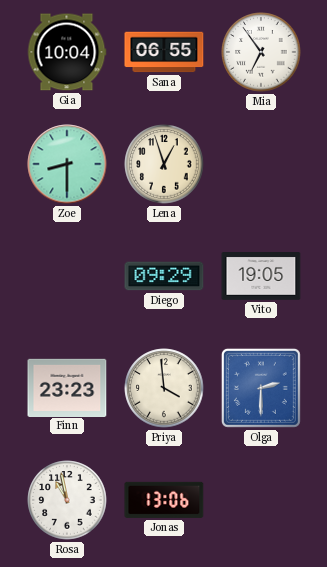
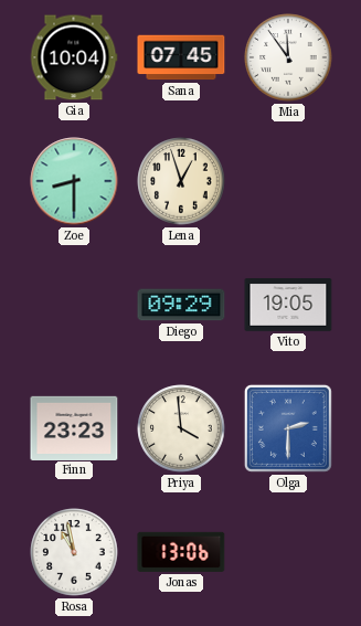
Sana: 06:55 -> 07:45 (181, 57)
Mia: 6:54 -> 11:54 (288, 57)
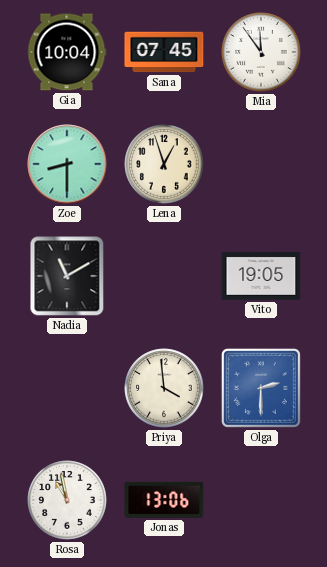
Nadia: none -> 11:10 (67, 276)
Diego: 09:29 -> none (181, 305)
Finn: 23:23 -> none (74, 427)
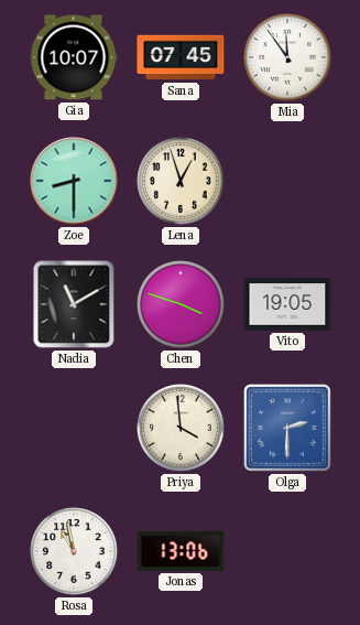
Gia: 10:04 -> 10:07 (74, 57)
Chen: none -> 3:48 (181, 304)
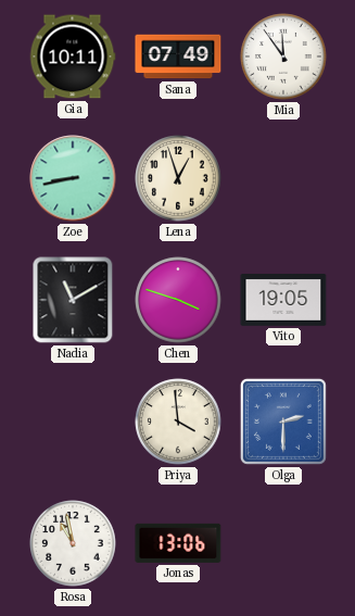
Gia: 10:07 -> 10:11 (73, 56)
Sana: 07:45 -> 07:49 (178, 56)
Zoe: 8:30 -> 8:43 (73, 178)
